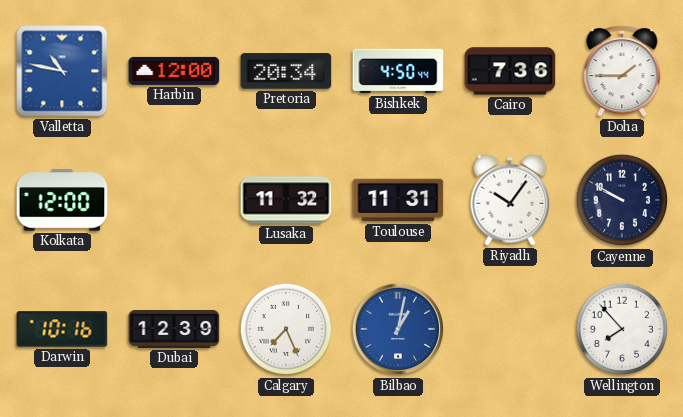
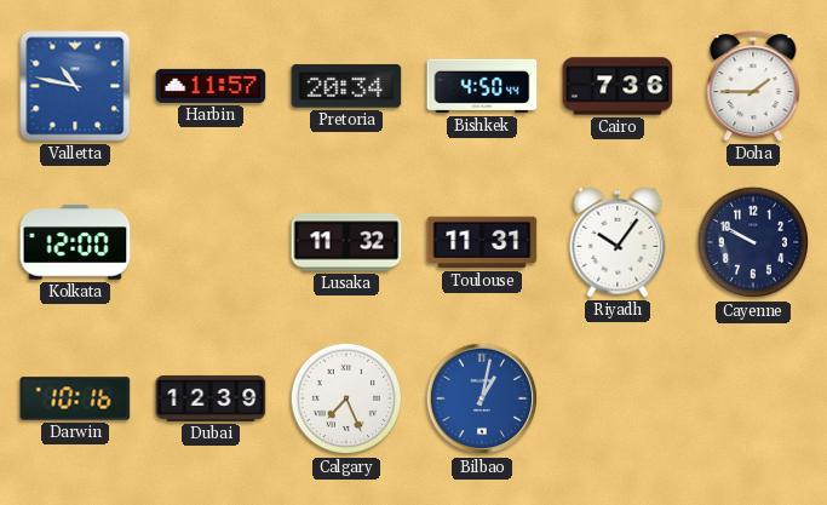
Harbin: 12:00 -> 11:57 (211, 86)
Wellington: 7:53 -> none (622, 329)
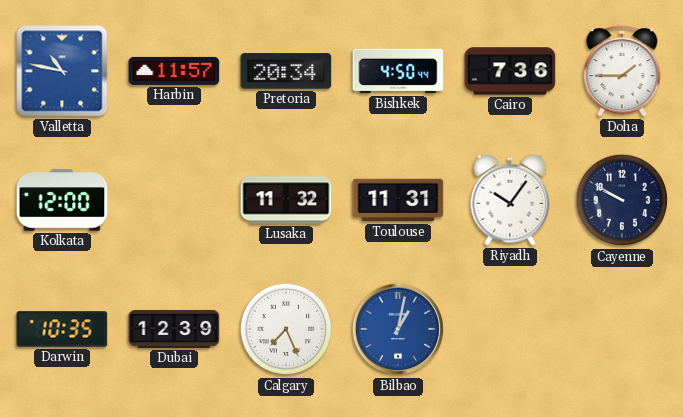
Darwin: 10:16 -> 10:35 (62, 329)
